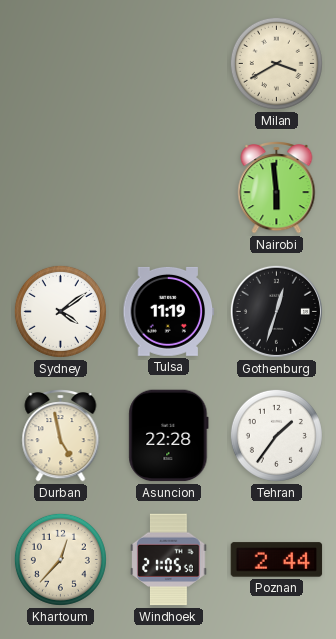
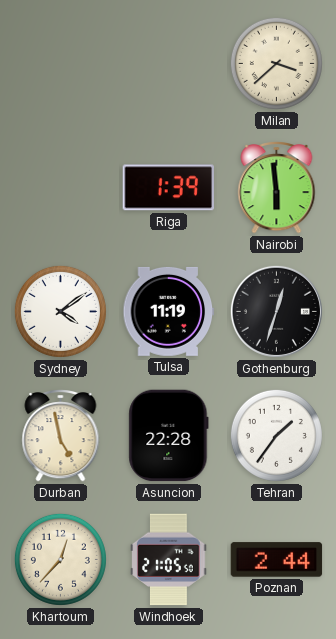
Milan: 3:40 -> 3:38 (276, 63)
Riga: none -> 1:39 (168, 188)
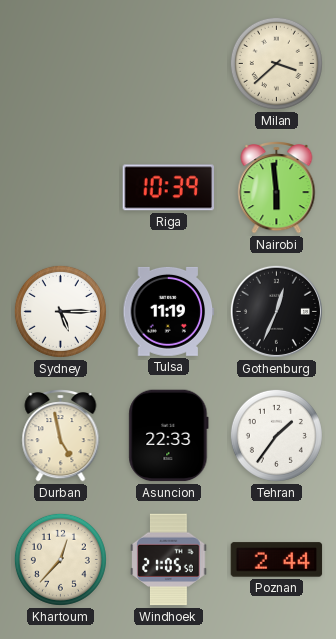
Riga: 1:39 -> 10:39 (168, 188)
Sydney: 4:09 -> 5:15 (60, 311)
Gothenburg: 12:33 -> 12:34 (276, 311)
Asuncion: 22:28 -> 22:33 (169, 436)
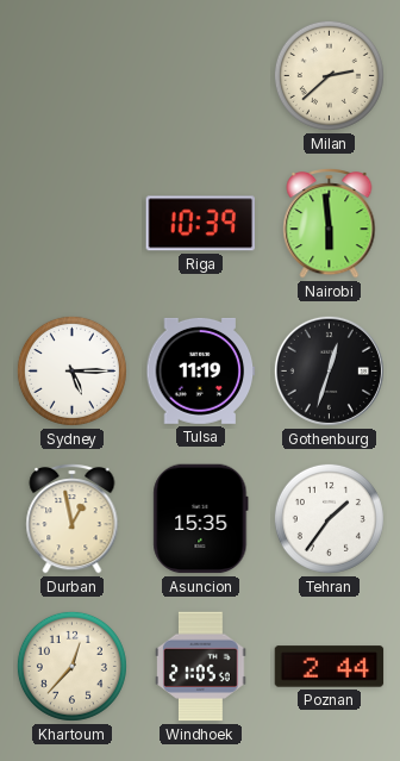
Milan: 3:38 -> 2:38 (329, 75)
Gothenburg: 12:34 -> 12:33 (329, 370)
Durban: 4:58 -> 12:58 (73, 519)
Asuncion: 22:33 -> 15:35 (201, 519)
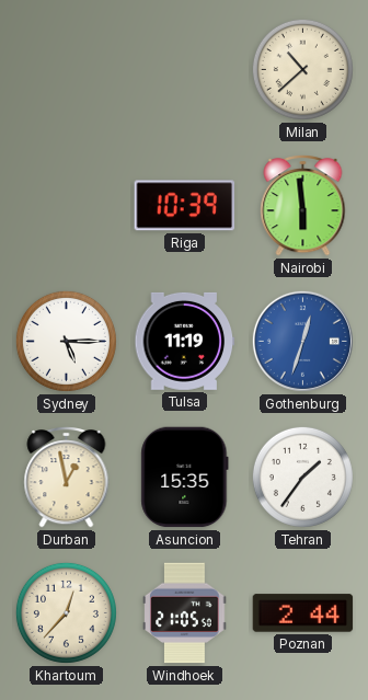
Milan: 2:38 -> 10:38 (302, 69)
Gothenburg dial: black -> blue (302, 341)
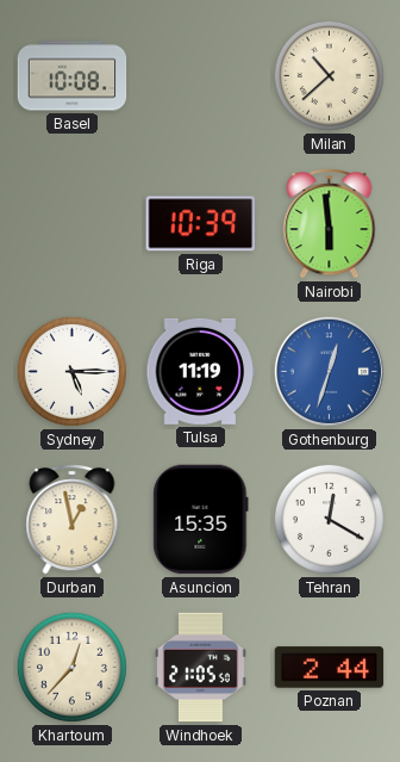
Basel: none -> 10:08 (73, 76)
Tehran: 1:36 -> 12:20 (329, 519)
